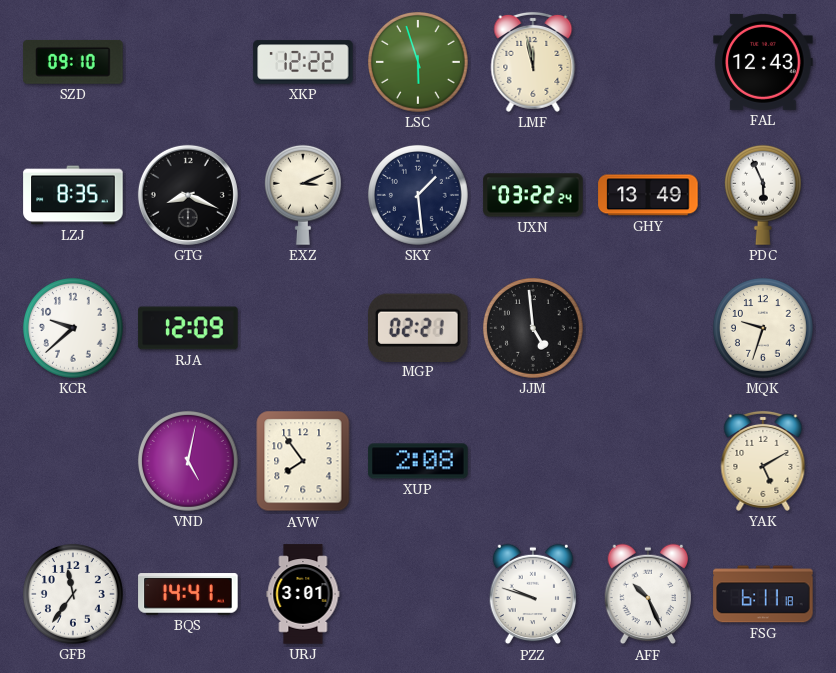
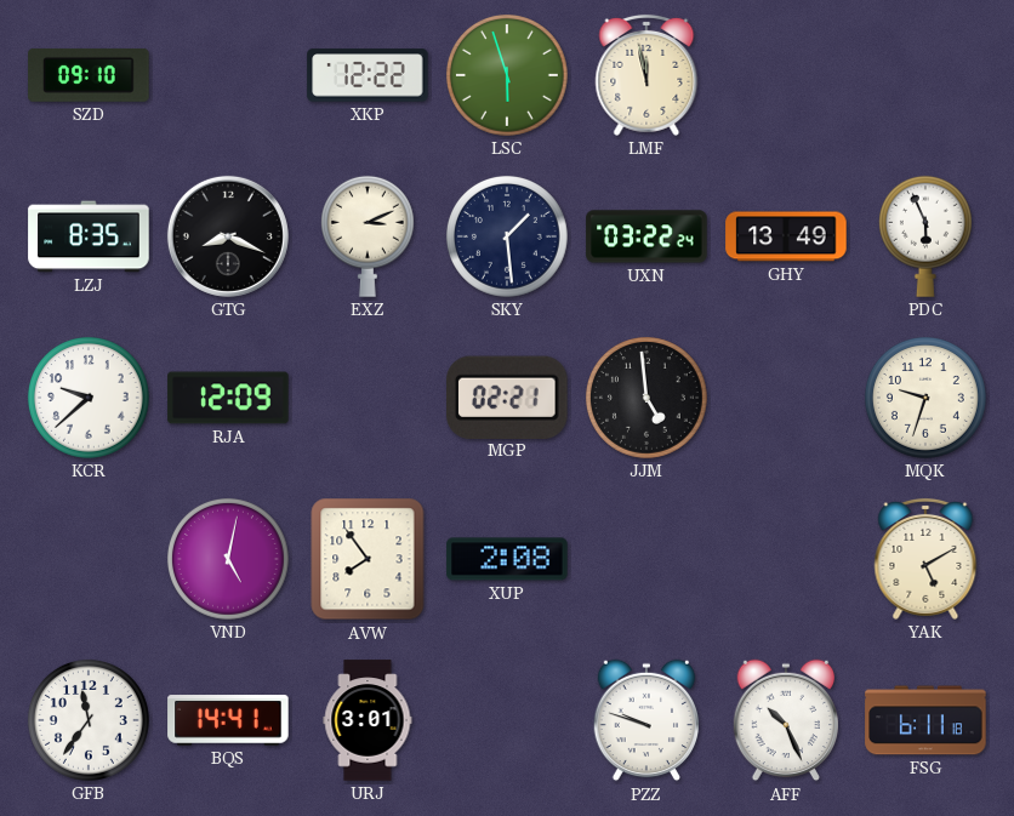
FAL: 12:43 -> none (763, 62)
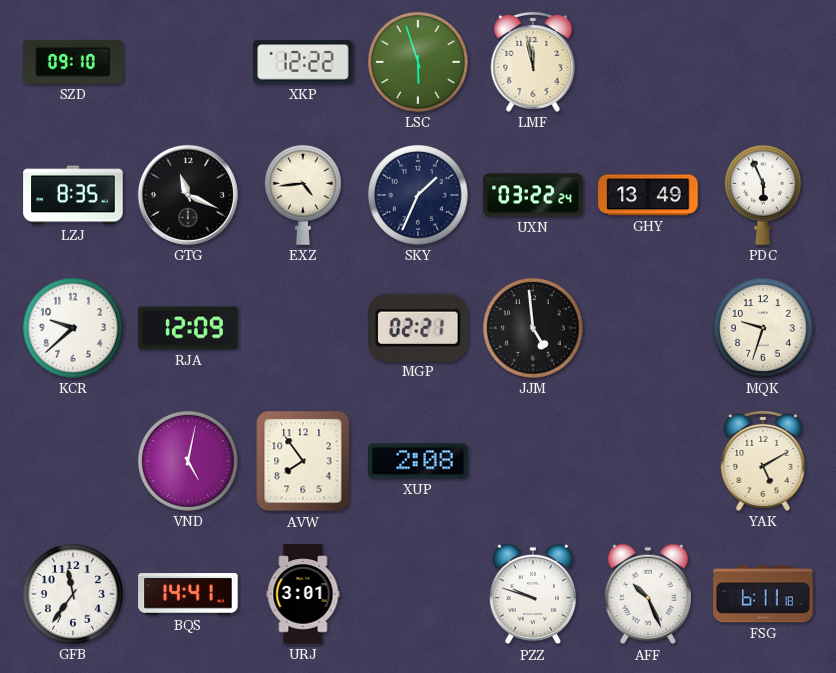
GTG: 8:19 -> 11:19 (188, 195)
EXZ: 3:11 -> 4:44 (303, 195)
SKY: 1:29 -> 1:34 (418, 195)
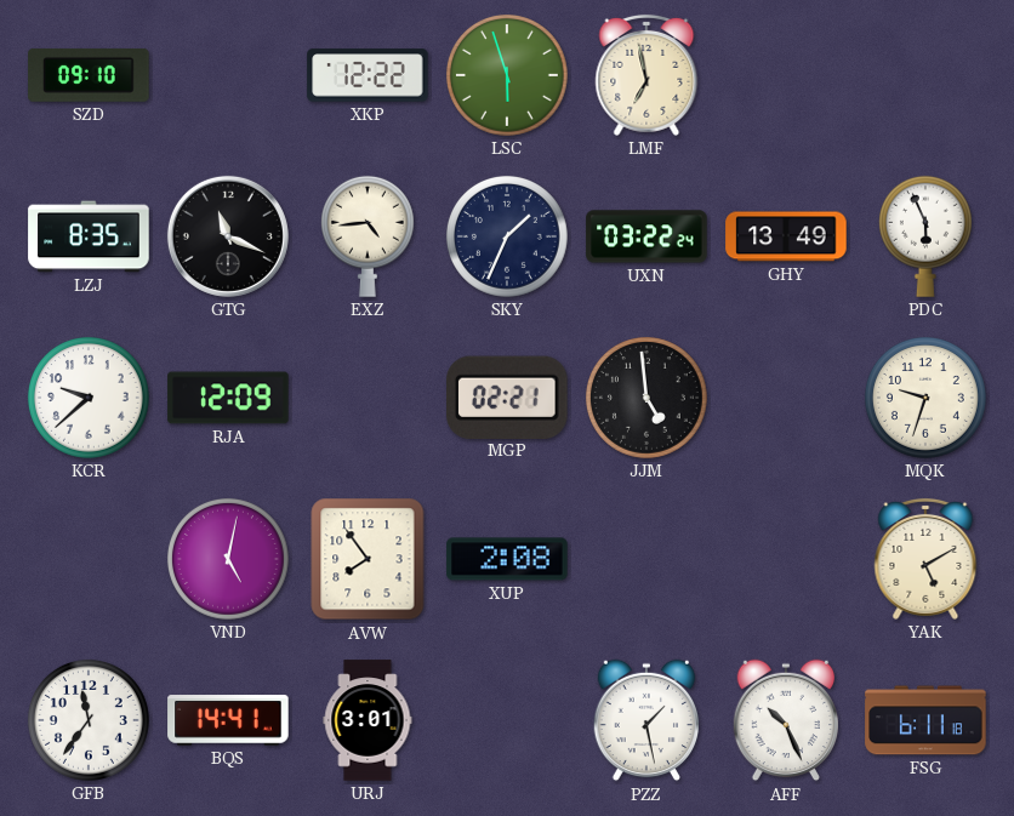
LMF: 11:58 -> 6:58 (646, 75)
PZZ: 9:48 -> 1:28 (646, 720)
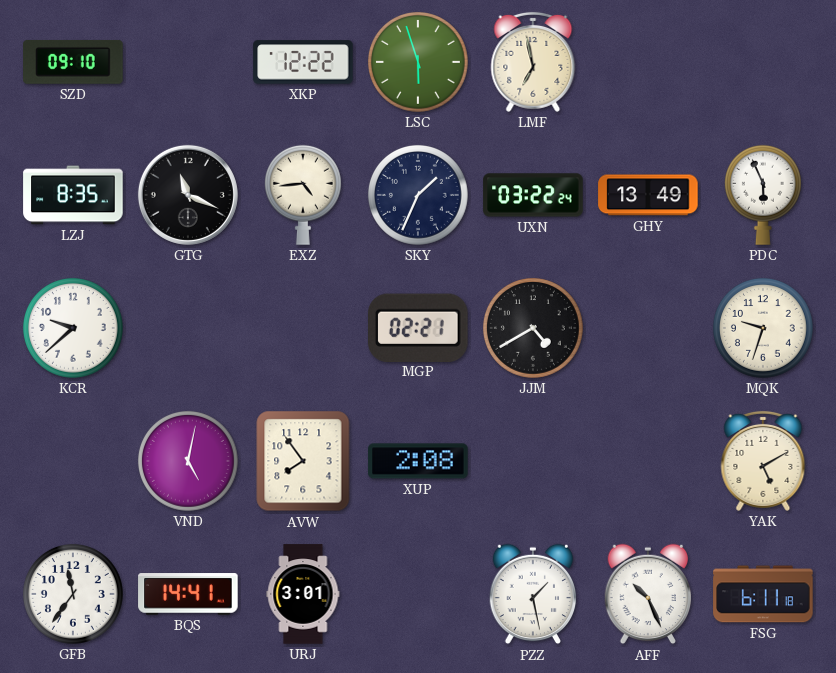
RJA: 12:09 -> none (228, 398)
JJM: 4:59 -> 4:40 (533, 328)
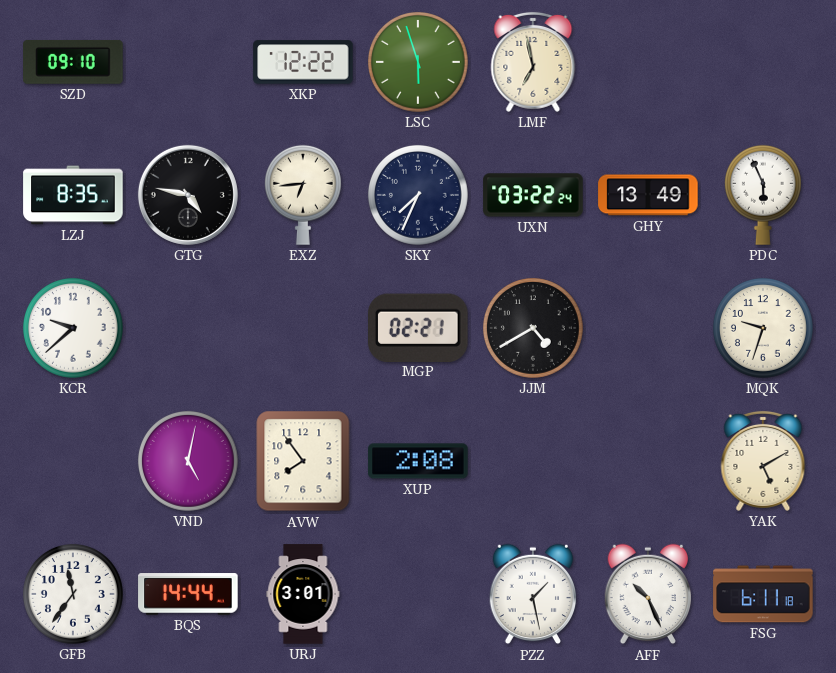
GTG: 11:19 -> 4:47 (188, 195)
EXZ: 4:44 -> 6:44 (303, 195)
SKY: 1:34 -> 7:34 (418, 195)
BQS: 14:41 -> 14:44 (188, 594)
